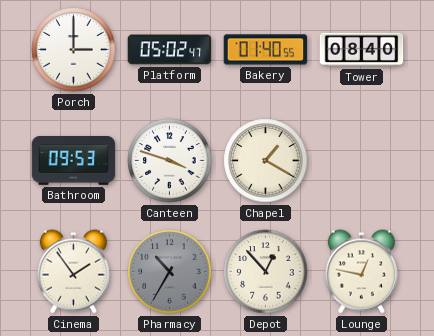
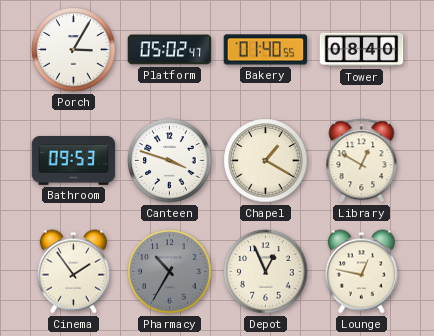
Porch: 3:00 -> 3:05 (74, 50)
Library: none -> 12:50 (362, 161)
Depot: 12:53 -> 12:56 (266, 272)
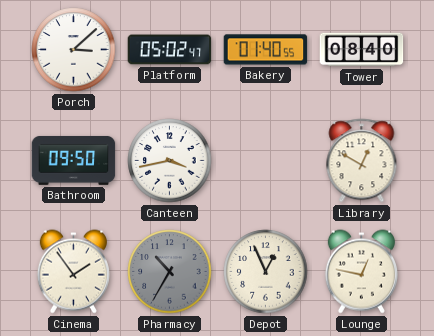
Porch: 3:05 -> 3:08 (74, 50)
Bathroom: 09:53 -> 09:50 (74, 160)
Canteen: 3:48 -> 3:43 (170, 161)
Chapel: 1:20 -> none (266, 161)
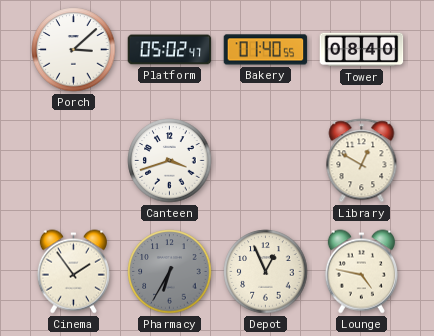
Bathroom: 09:50 -> none (74, 160)
Canteen: 3:43 -> 3:42 (170, 161)
Pharmacy: 10:35 -> 6:35 (170, 272)
Lounge: 12:47 -> 4:47 (361, 272)
